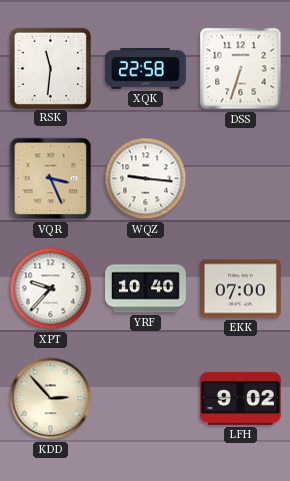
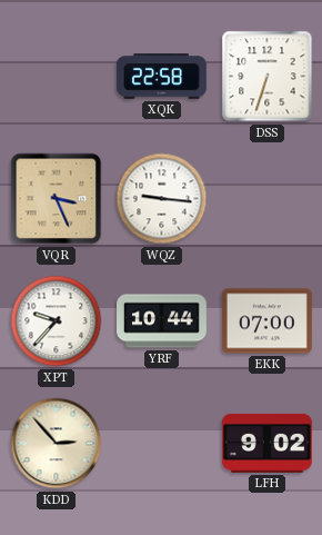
RSK: 11:31 -> none (50, 68)
YRF: 10:40 -> 10:44 (162, 321)
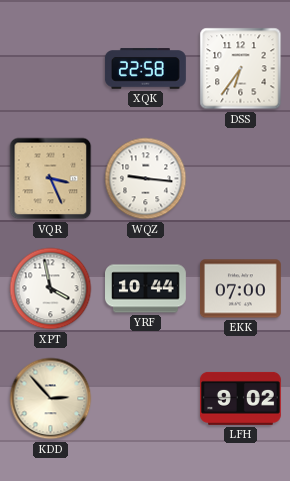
DSS: 6:33 -> 6:36 (241, 69)
XPT: 9:37 -> 3:58 (51, 289)
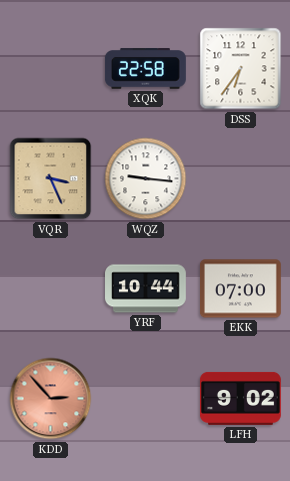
XPT: 3:58 -> none (51, 289)
KDD dial: cream -> salmon (51, 399)
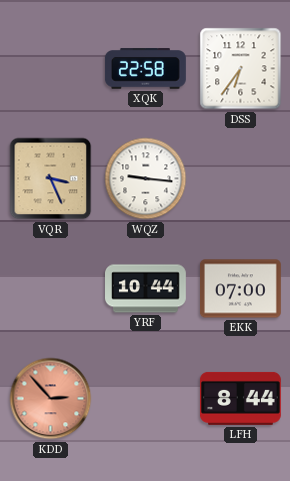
LFH: 9:02 -> 8:44 (240, 398)
